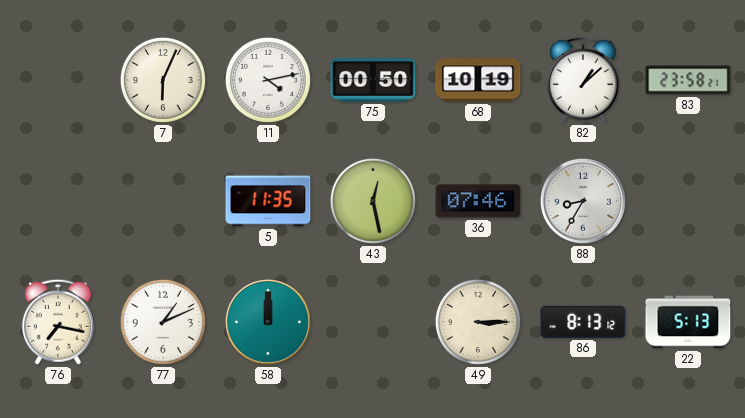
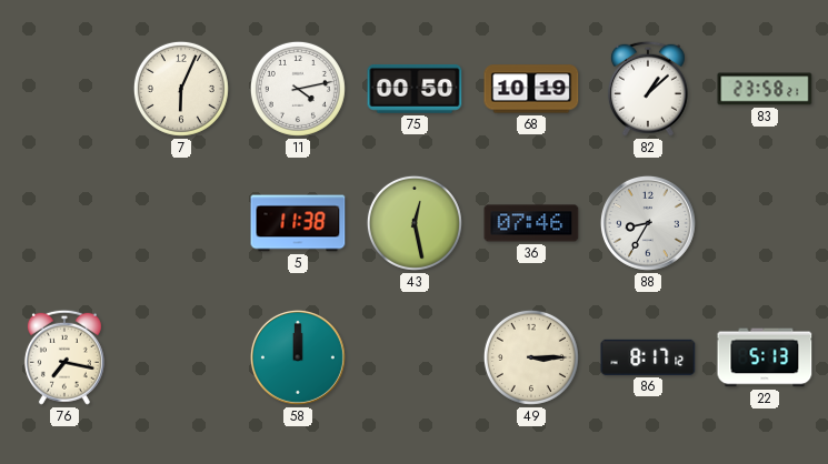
5: 11:35 -> 11:38 (298, 223)
77: 1:11 -> none (163, 322)
86: 8:13 -> 8:17 (648, 357)
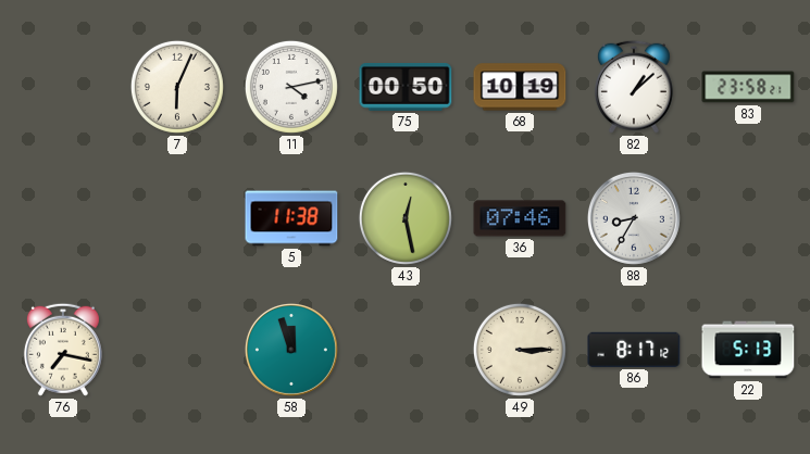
58: 12:00 -> 11:57 (291, 350)
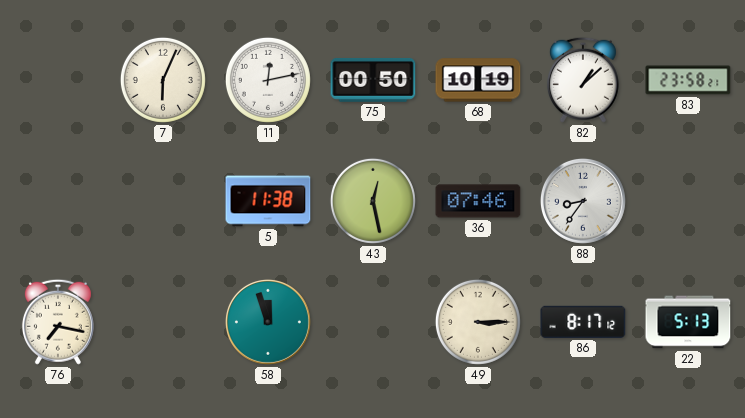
11: 4:13 -> 12:13 (268, 80)
88: 8:35 -> 8:36 (583, 201)
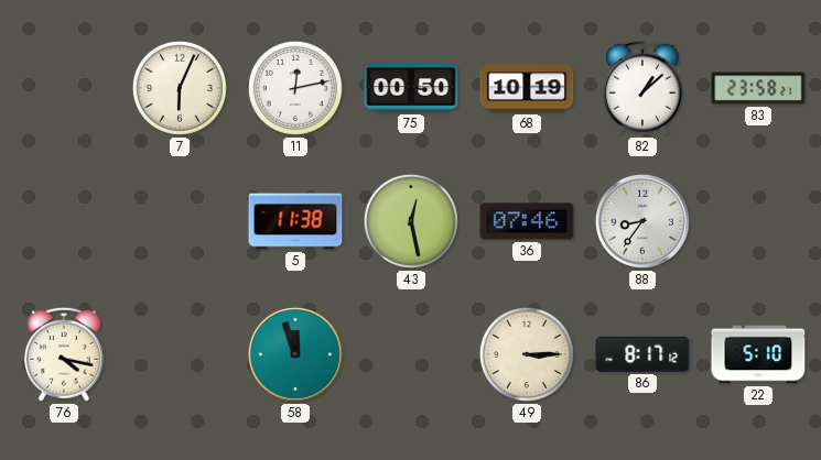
76: 7:17 -> 4:17 (64, 354)
22: 5:13 -> 5:10 (758, 354)
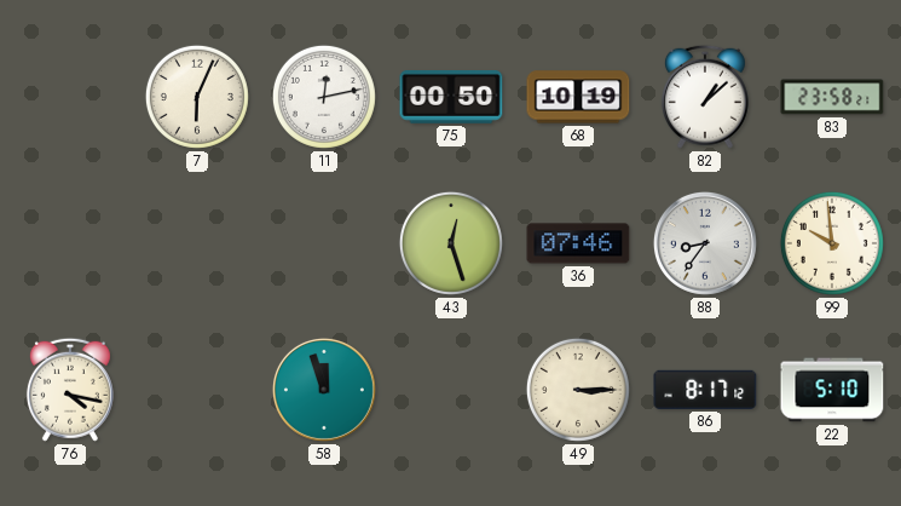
5: 11:38 -> none (295, 221)
43: 12:28 -> 12:27 (451, 243)
99: none -> 9:59 (832, 243)
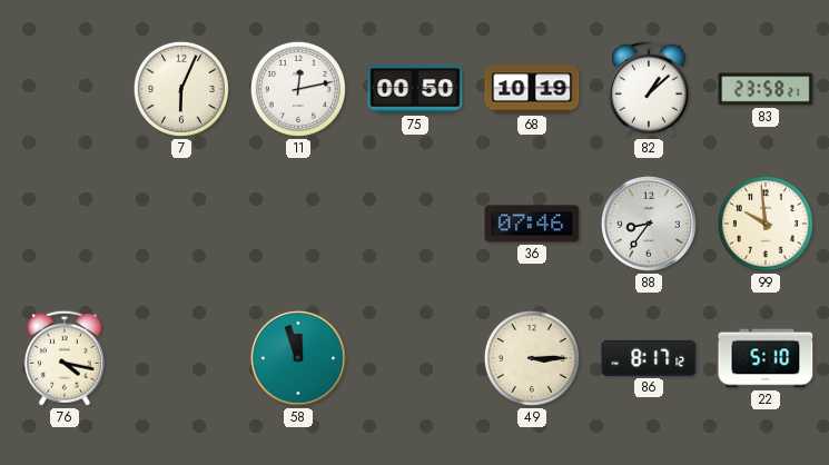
43: 12:27 -> none (451, 243)
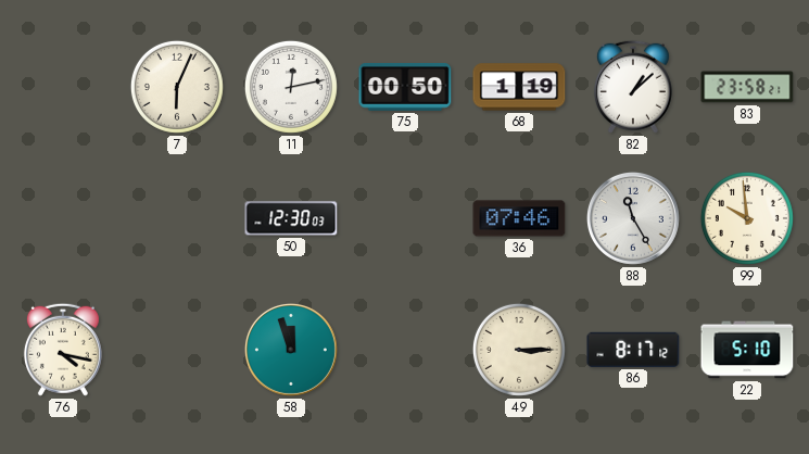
68: 10:19 -> 1:19 (519, 87)
50: none -> 12:30 (291, 218)
88: 8:36 -> 11:25 (633, 218)
